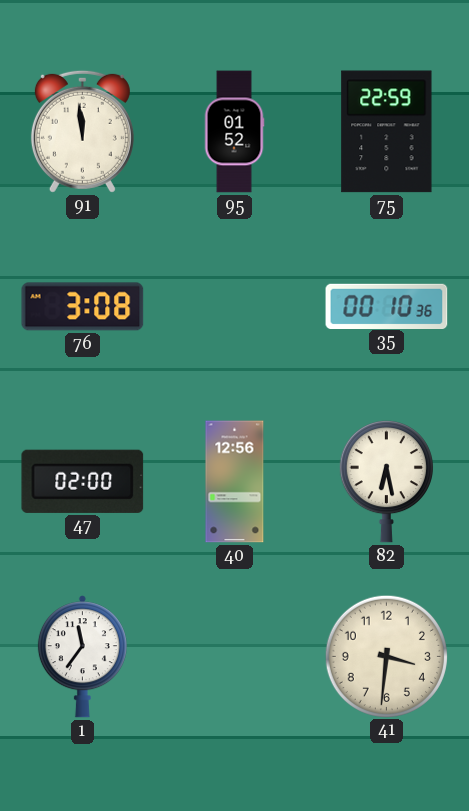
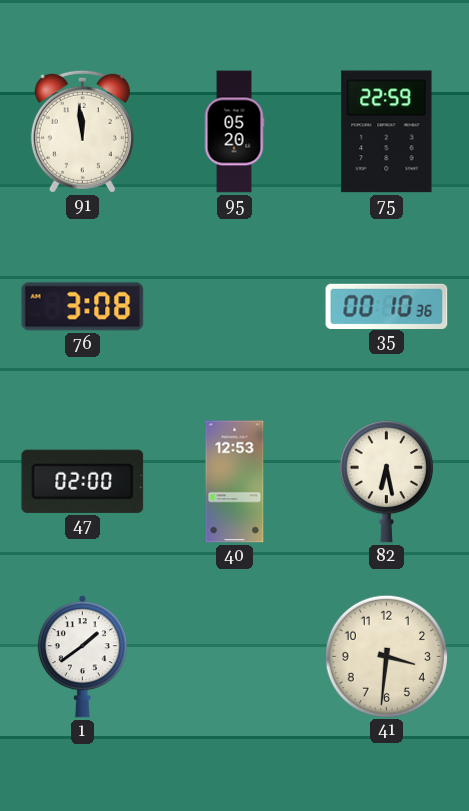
95: 01:52 -> 05:20 (234, 132)
40: 12:56 -> 12:53 (235, 482)
1: 11:36 -> 1:39 (82, 657)
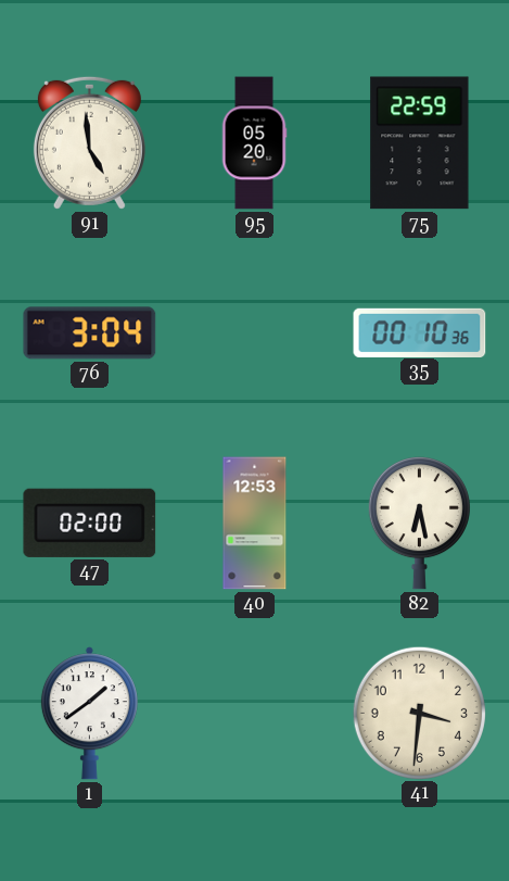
91: 11:59 -> 4:59 (89, 142)
76: 3:08 -> 3:04 (90, 333)
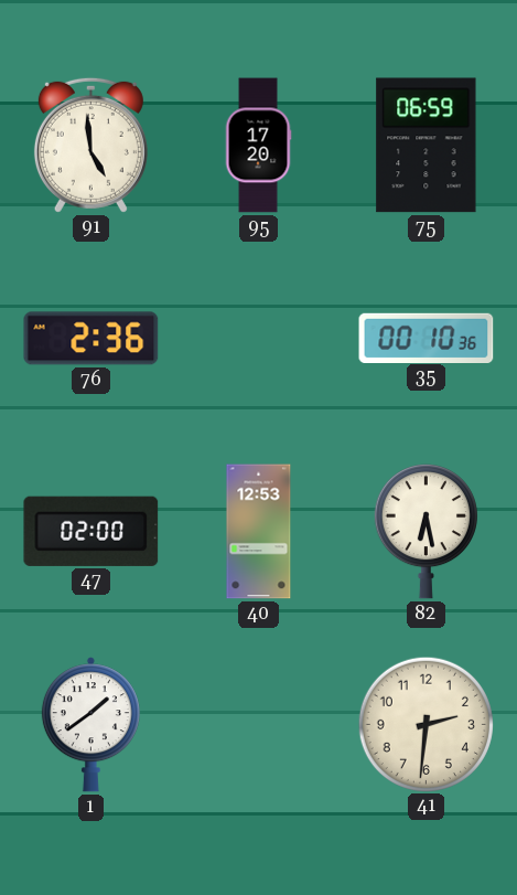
95: 05:20 -> 17:20 (258, 146)
75: 22:59 -> 06:59 (427, 146)
76: 3:04 -> 2:36 (91, 339)
41: 3:31 -> 2:31 (426, 724)
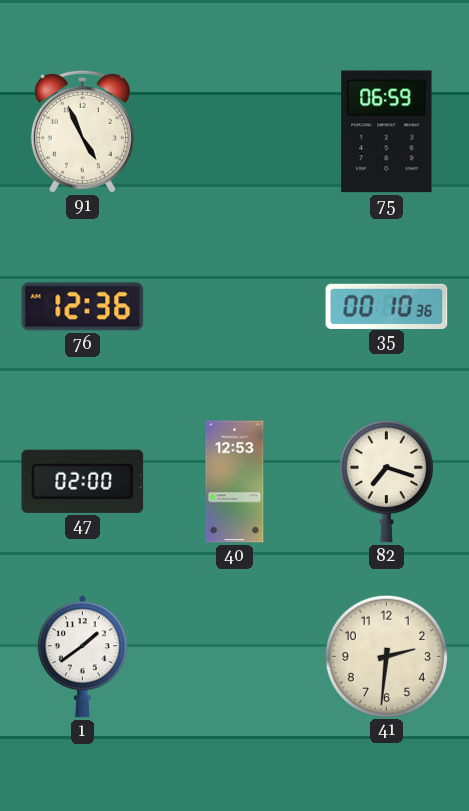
91: 4:59 -> 4:56 (82, 131)
95: 17:20 -> none (258, 146)
76: 2:36 -> 12:36 (83, 307)
82: 6:28 -> 7:18 (386, 481)
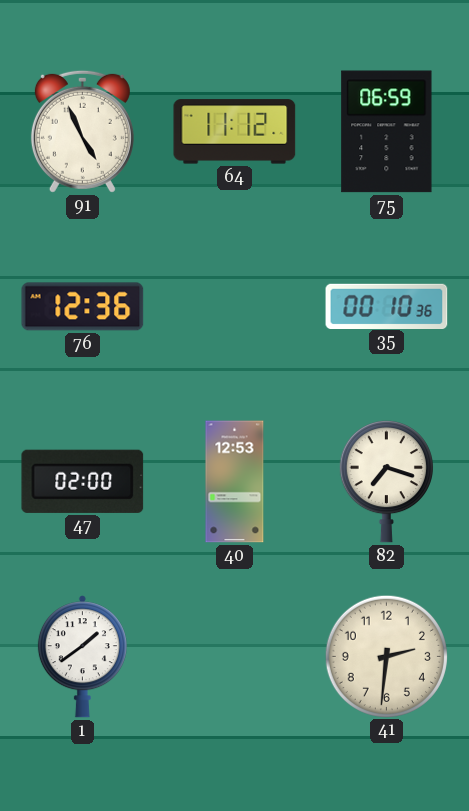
64: none -> 11:12 (235, 132)
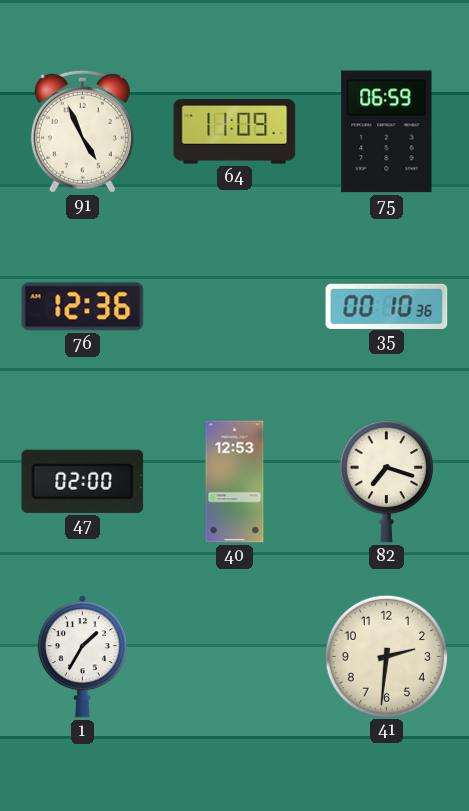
64: 11:12 -> 11:09 (235, 132)
1: 1:39 -> 1:35 (82, 657)
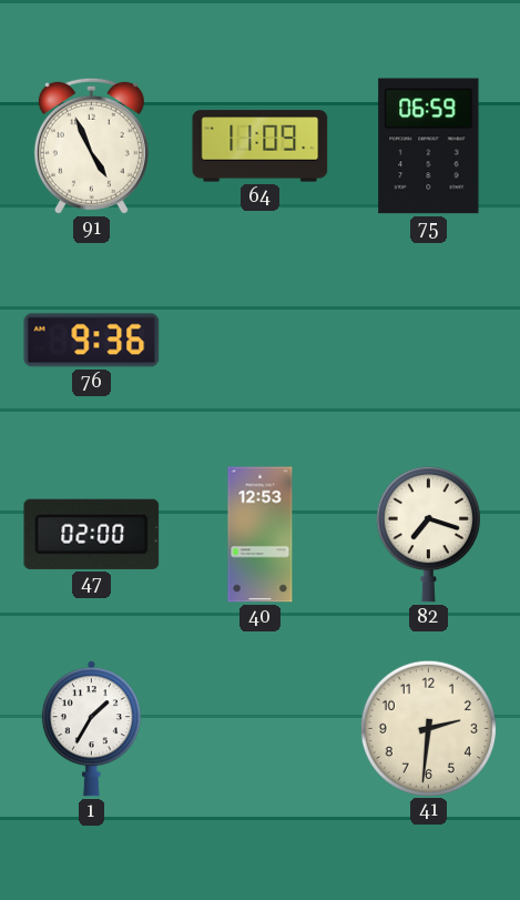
76: 12:36 -> 9:36 (92, 341)
35: 00:10 -> none (387, 306)
